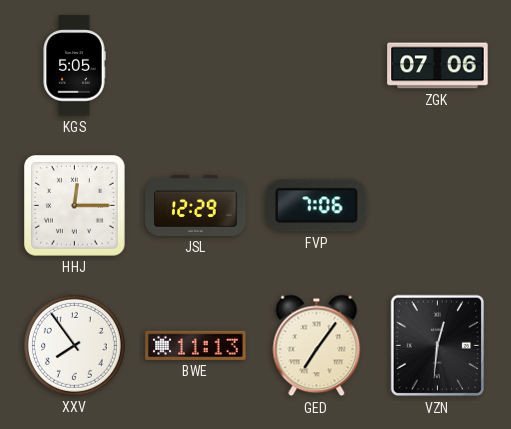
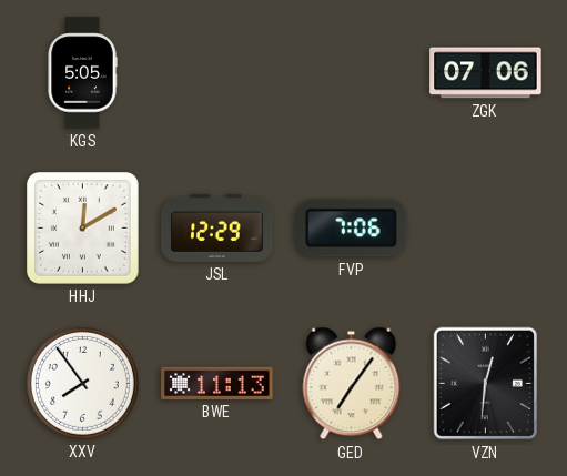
HHJ: 12:15 -> 12:10 (83, 229)
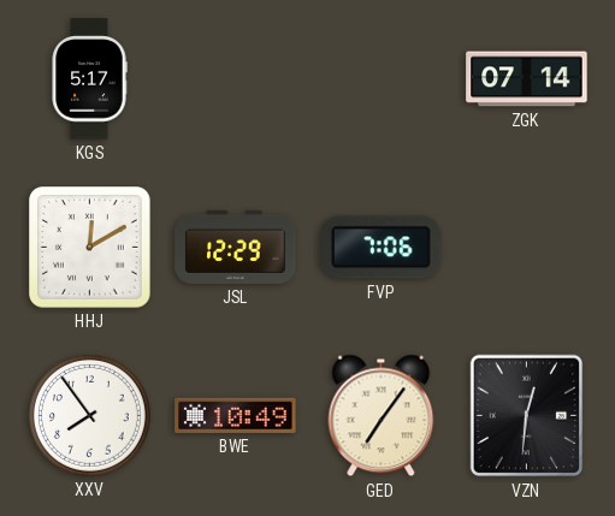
KGS: 5:05 -> 5:17 (89, 79)
ZGK: 07:06 -> 07:14 (527, 79)
BWE: 11:13 -> 10:49 (236, 415)
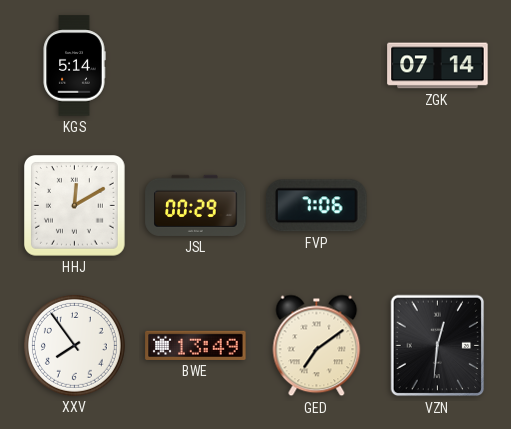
KGS: 5:17 -> 5:14 (74, 66)
JSL: 12:29 -> 00:29 (196, 205)
BWE: 10:49 -> 13:49 (196, 345)
GED: 7:06 -> 7:09 (317, 346)
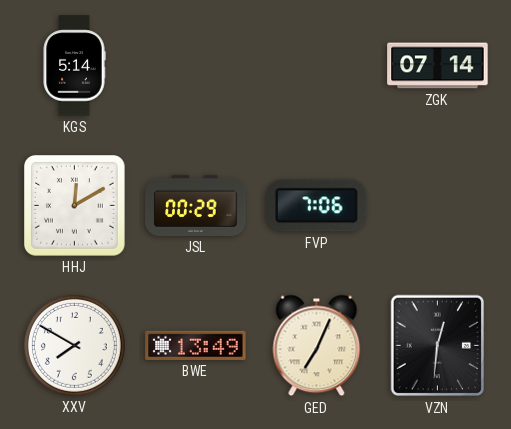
XXV: 7:54 -> 7:50 (75, 346)
GED: 7:09 -> 7:04 (317, 346)
